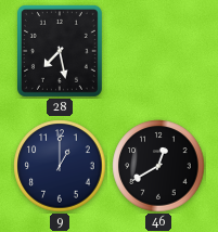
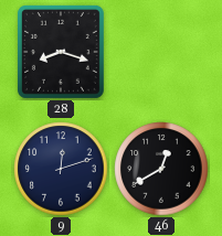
28: 7:28 -> 8:18 (61, 52)
9: 1:00 -> 12:12 (61, 169)
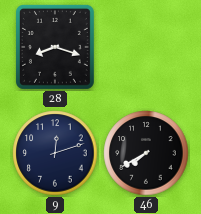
46: 12:40 -> 7:40 (146, 153)
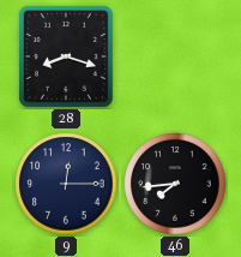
9: 12:12 -> 12:15 (66, 184)
46: 7:40 -> 7:44 (175, 184)
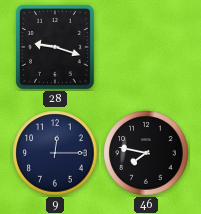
28: 8:18 -> 9:18 (55, 47)
46: 7:44 -> 7:47 (146, 153)
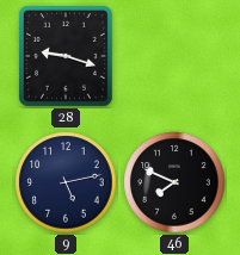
9: 12:15 -> 5:13 (66, 182)
46: 7:47 -> 7:49 (174, 182)
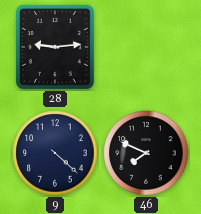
28: 9:18 -> 9:14 (55, 47)
9: 5:13 -> 4:22 (55, 153)
